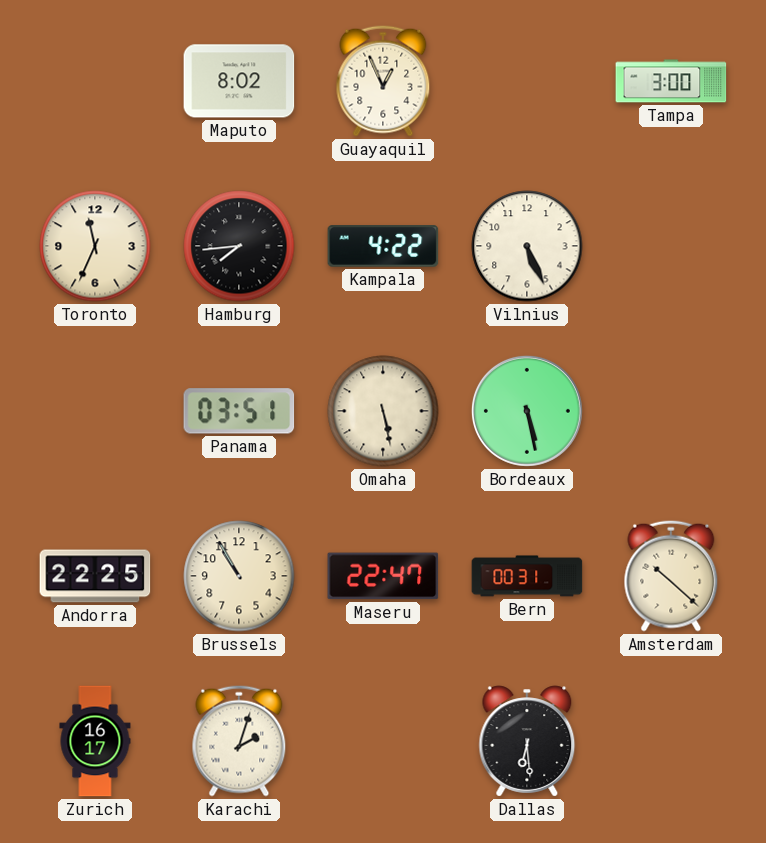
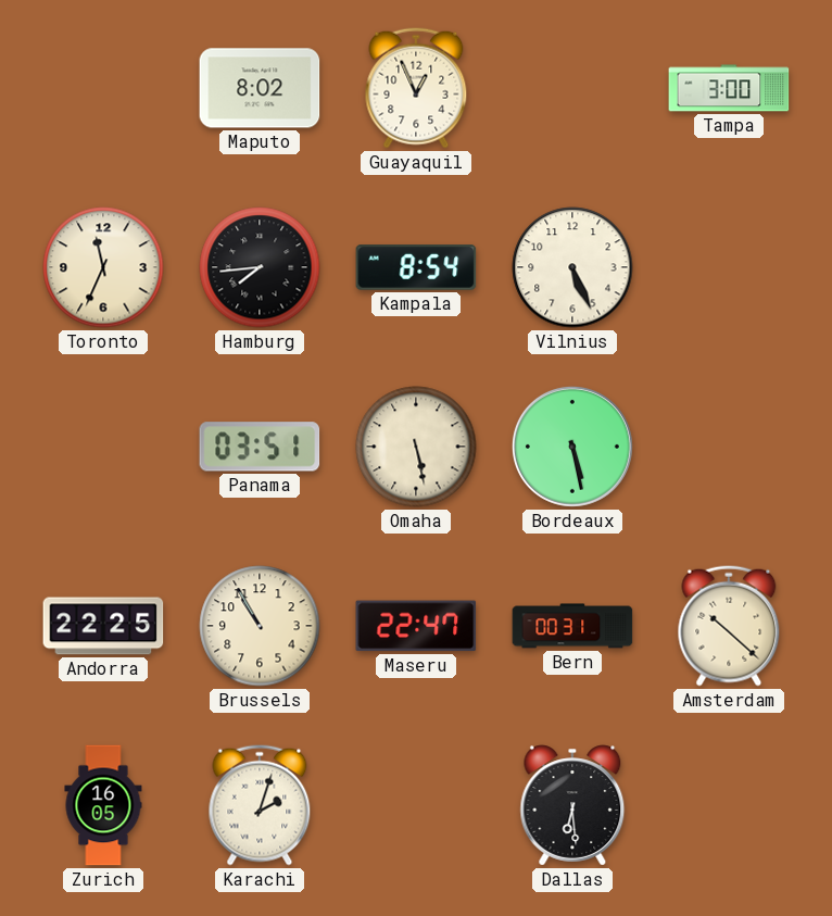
Kampala: 4:22 -> 8:54 (416, 267)
Zurich: 16:17 -> 16:05 (103, 805)
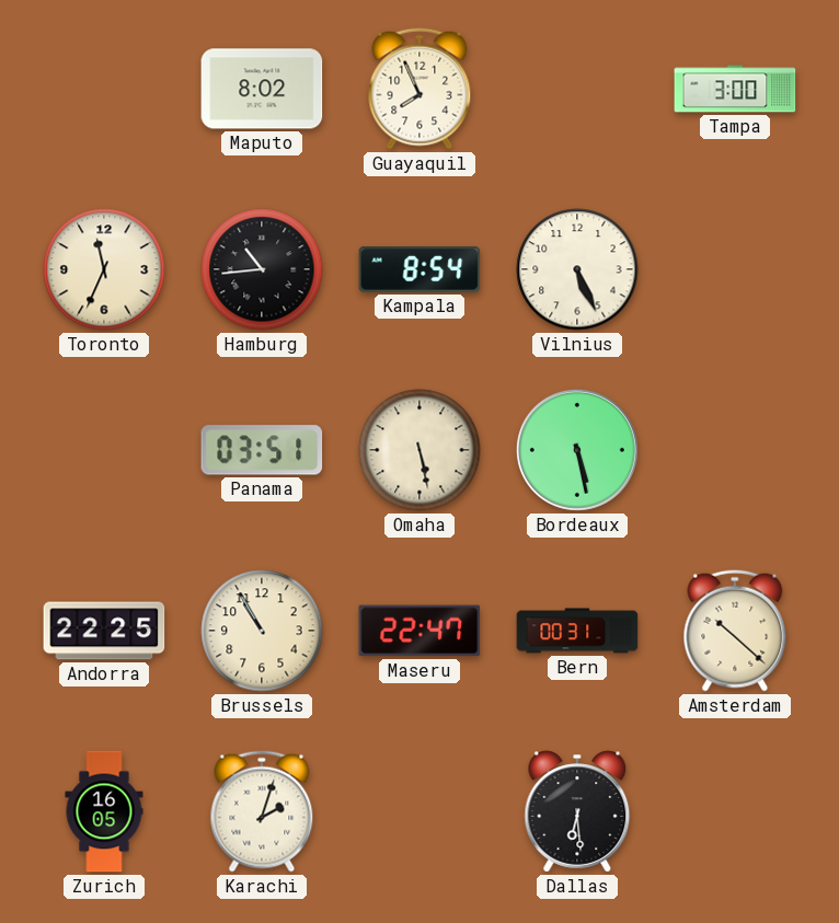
Guayaquil: 12:56 -> 7:56 (420, 89)
Hamburg: 7:44 -> 10:44 (262, 269)
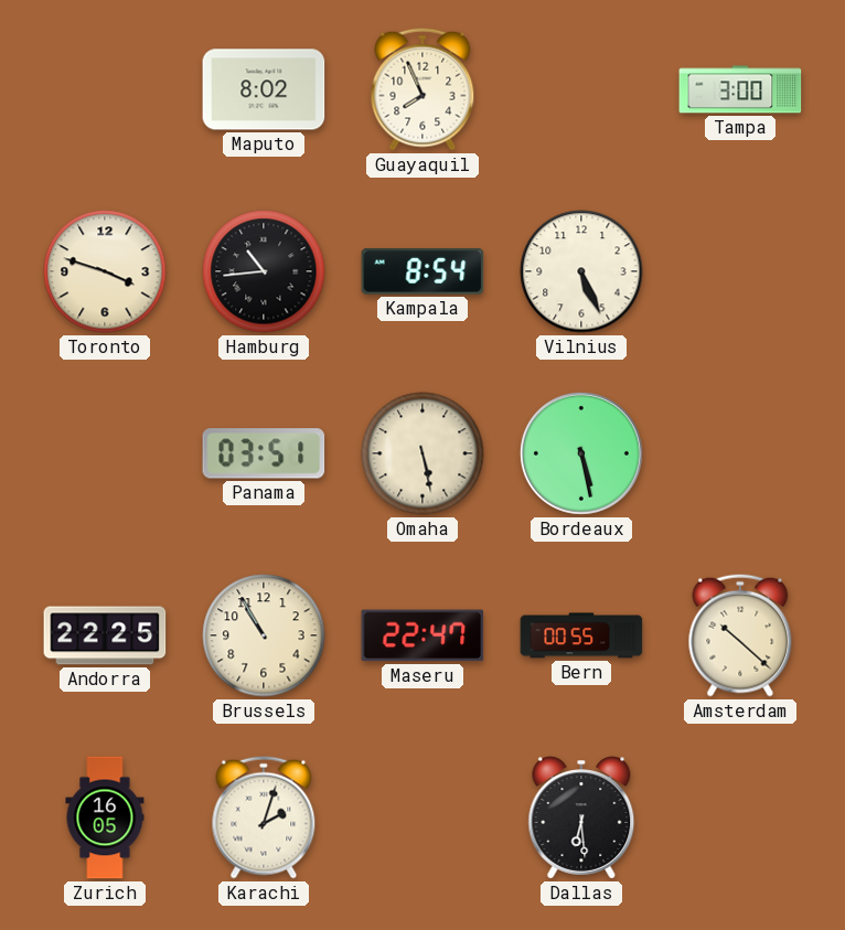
Toronto: 11:34 -> 3:48 (105, 271)
Bern: 00:31 -> 00:55 (581, 635)
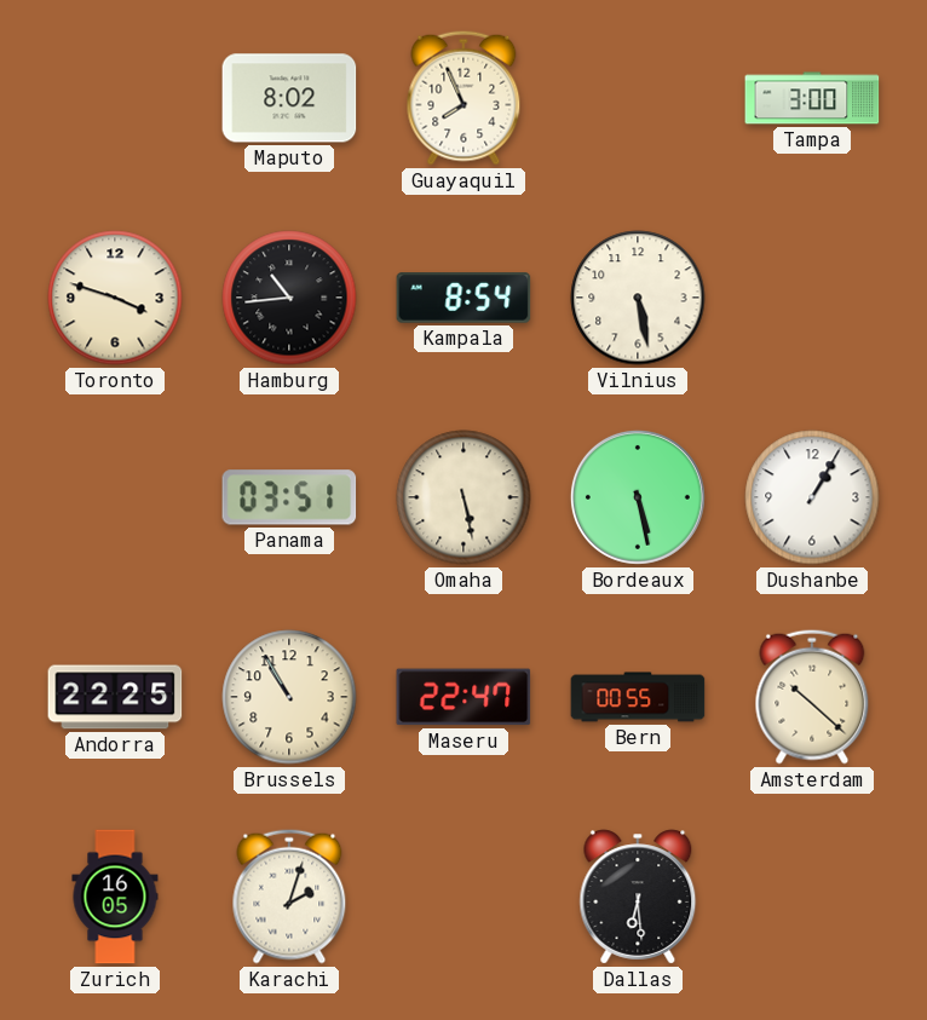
Vilnius: 5:26 -> 5:28 (638, 298)
Dushanbe: none -> 1:05 (812, 497)
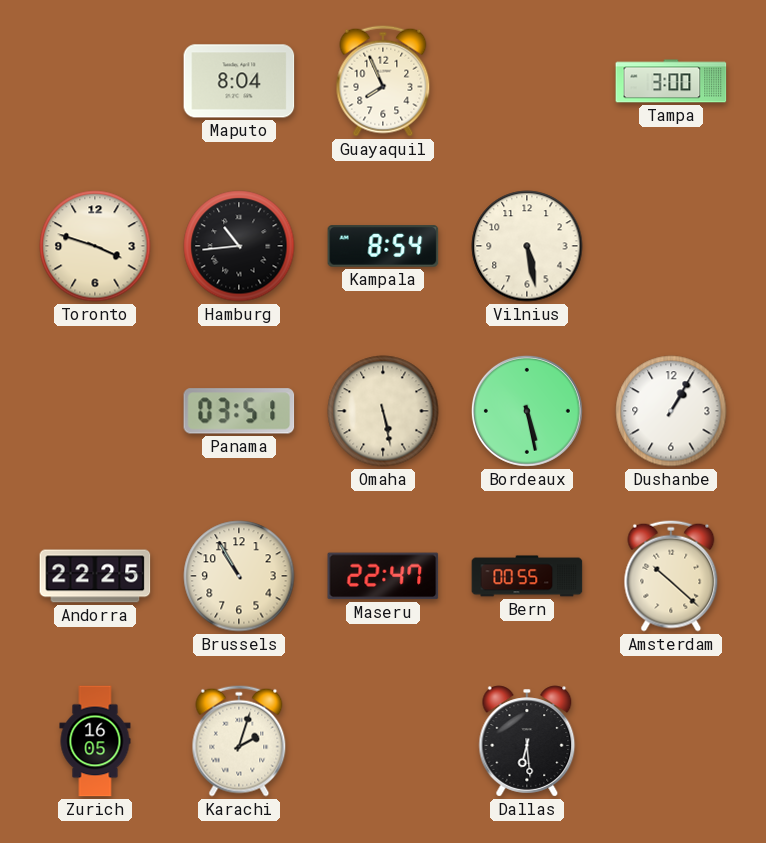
Maputo: 8:02 -> 8:04 (239, 81)
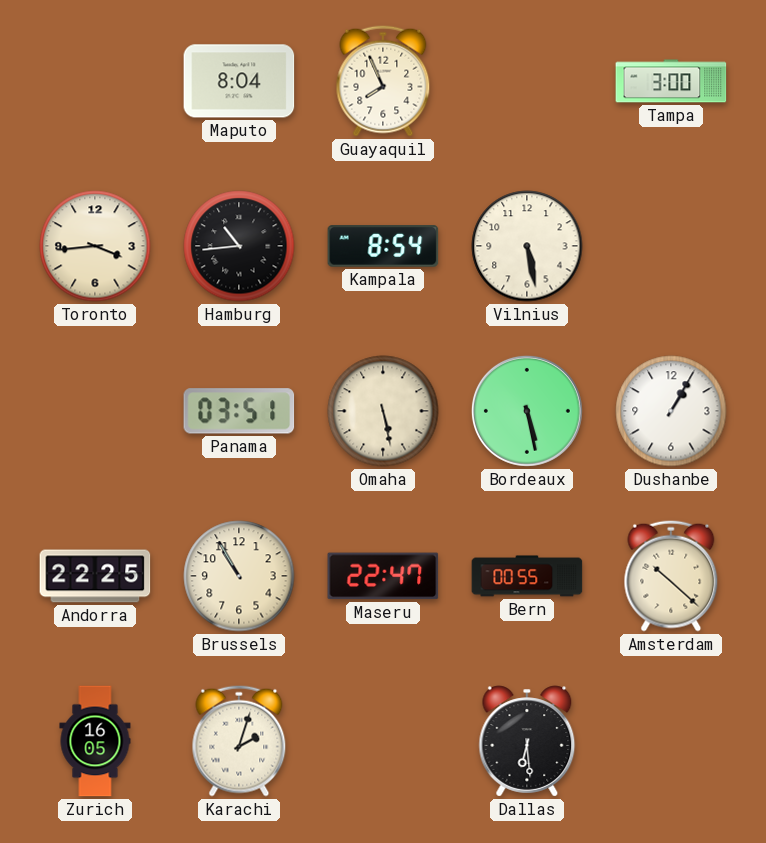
Toronto: 3:48 -> 3:44 (95, 246)
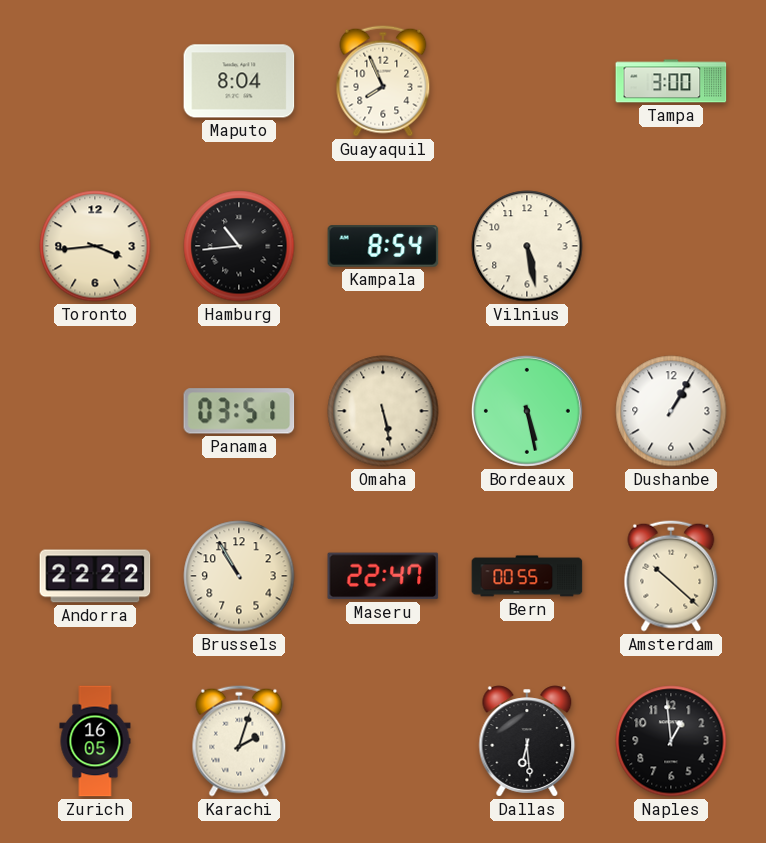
Andorra: 22:25 -> 22:22 (95, 576)
Naples: none -> 12:59 (671, 741)
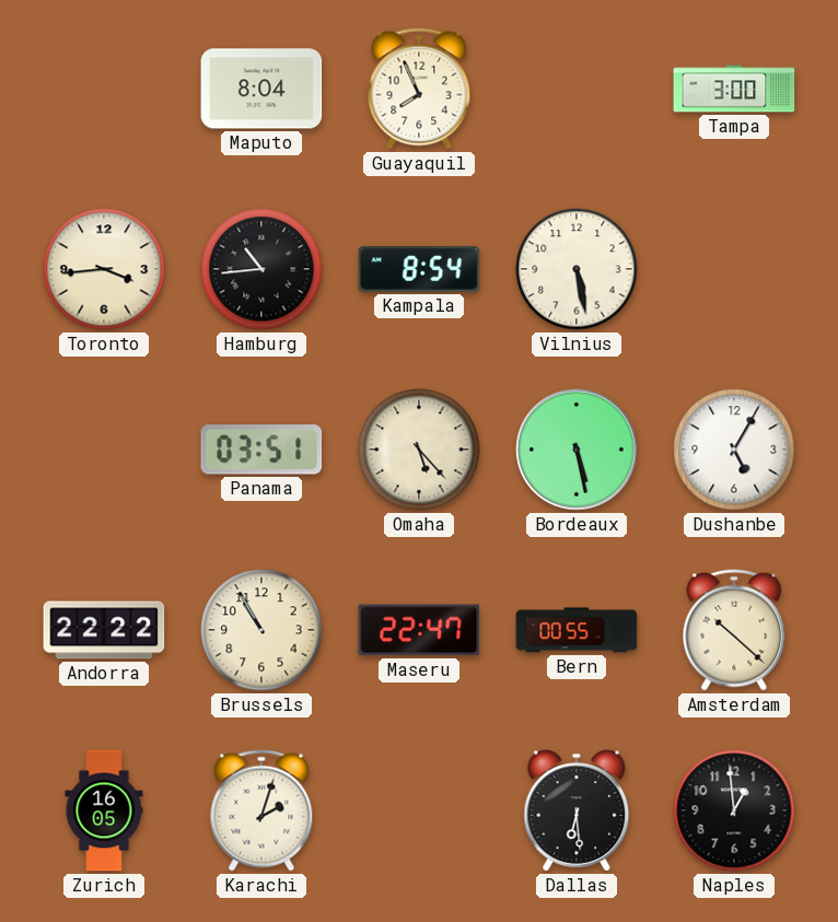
Omaha: 5:28 -> 5:23 (419, 450)
Dushanbe: 1:05 -> 5:05 (734, 450)
